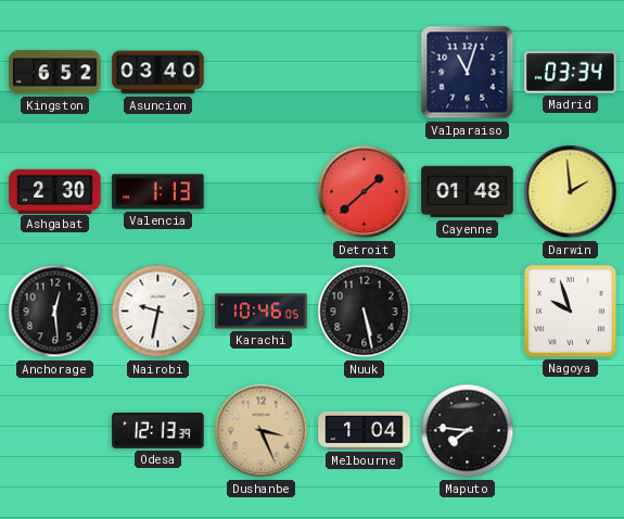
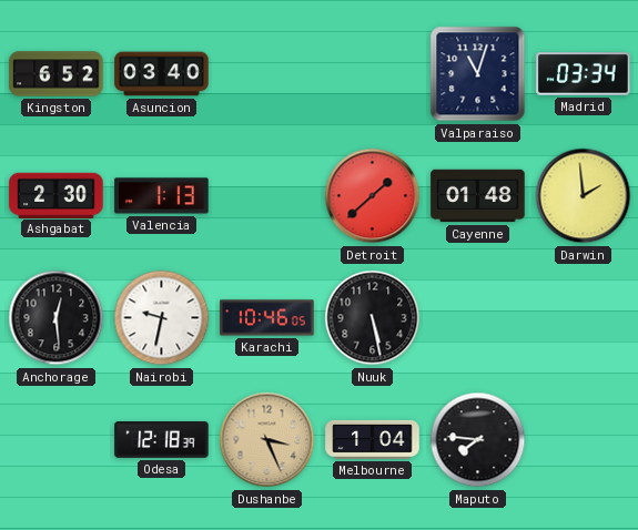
Nagoya: 9:57 -> none (570, 311)
Odesa: 12:13 -> 12:18 (162, 440)
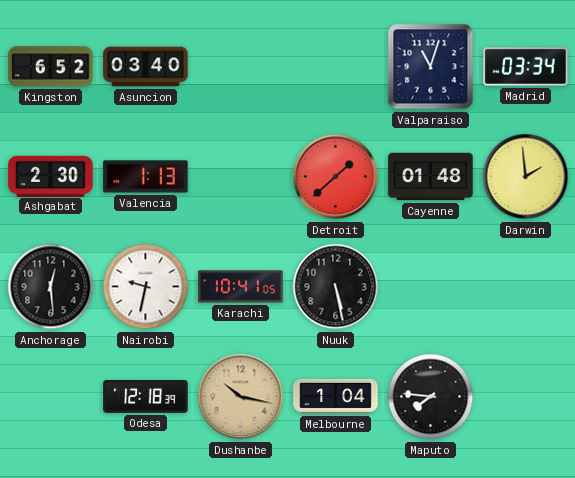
Karachi: 10:46 -> 10:41 (241, 287)
Dushanbe: 3:26 -> 10:17 (241, 397)
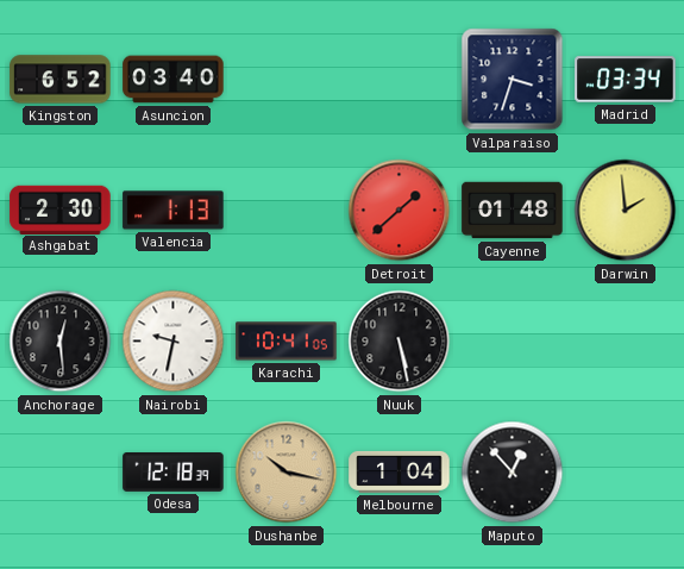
Valparaiso: 11:03 -> 3:33 (513, 80)
Maputo: 7:46 -> 12:53 (513, 473)
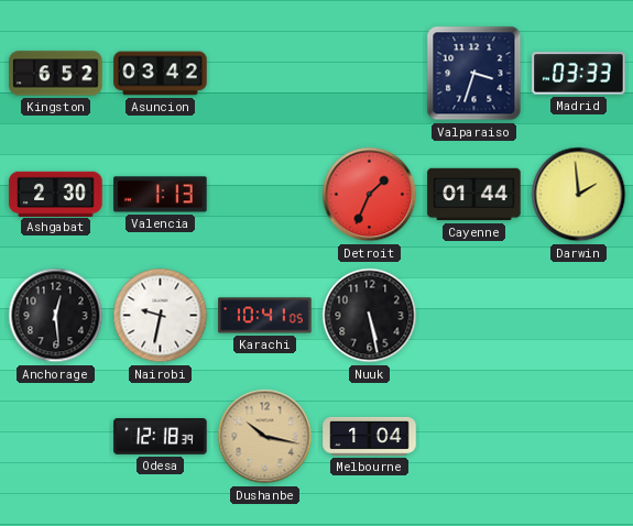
Asuncion: 03:40 -> 03:42 (161, 74)
Madrid: 03:34 -> 03:33 (579, 74)
Detroit: 1:38 -> 1:34 (370, 195)
Cayenne: 01:48 -> 01:44 (474, 195)
Maputo: 12:53 -> none (513, 473)
